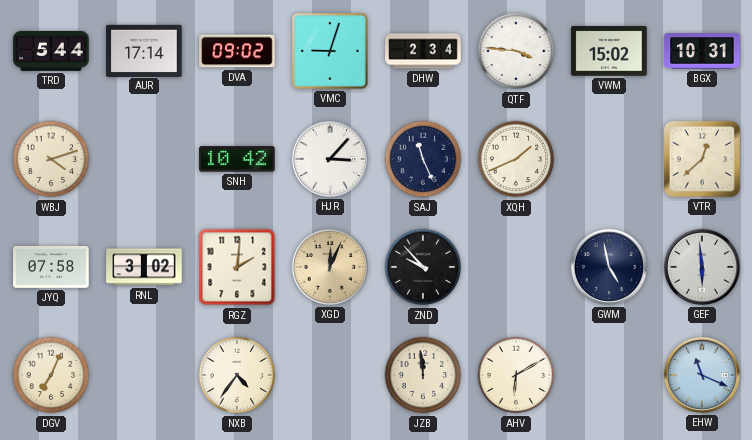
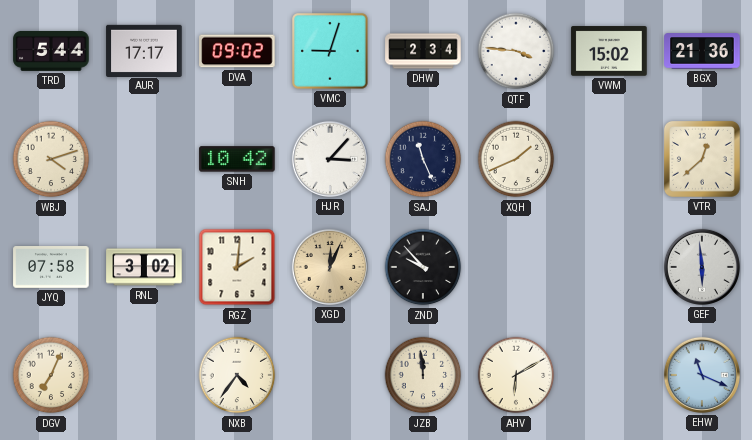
AUR: 17:14 -> 17:17 (144, 50)
BGX: 10:31 -> 21:36 (702, 51)
GWM: 4:58 -> none (609, 267)
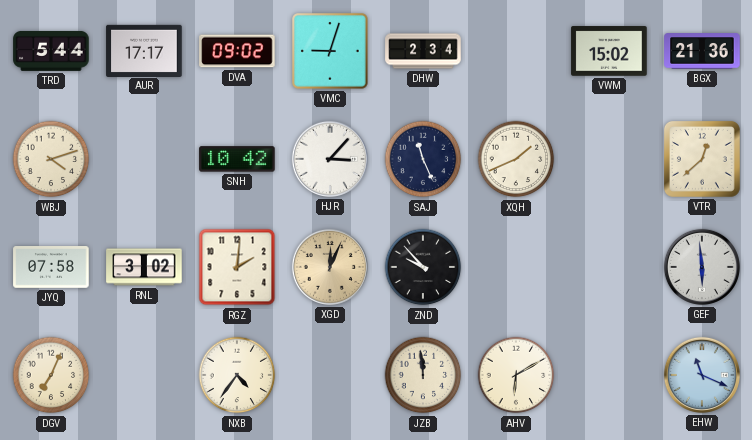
QTF: 3:46 -> none (516, 51)
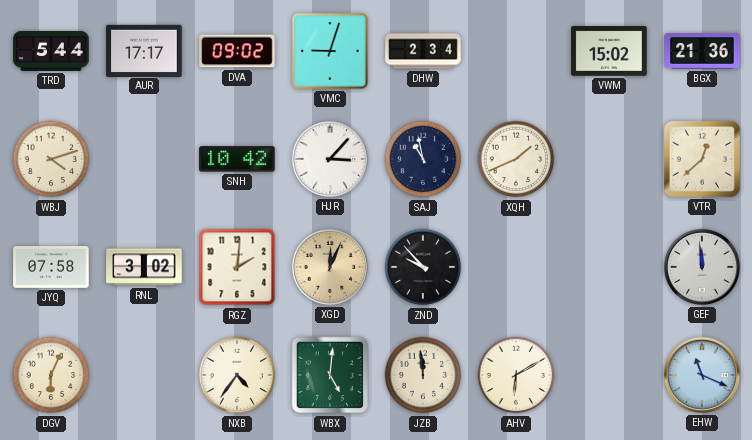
SAJ: 11:26 -> 10:58 (423, 159)
GEF: 5:59 -> 11:59 (702, 267)
DGV: 7:04 -> 6:04 (51, 375)
WBX: none -> 5:01 (330, 375)
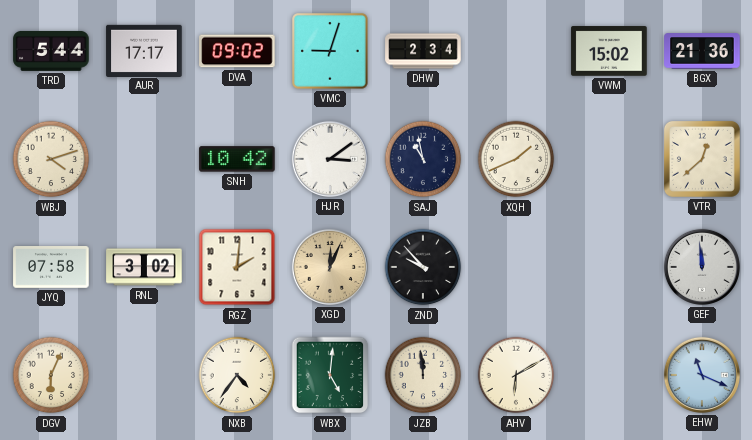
HJR: 3:07 -> 3:09 (330, 159)
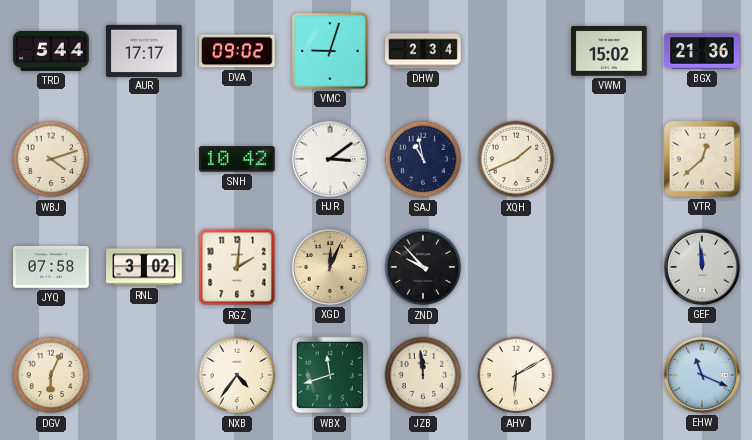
WBX: 5:01 -> 11:42 (330, 375)
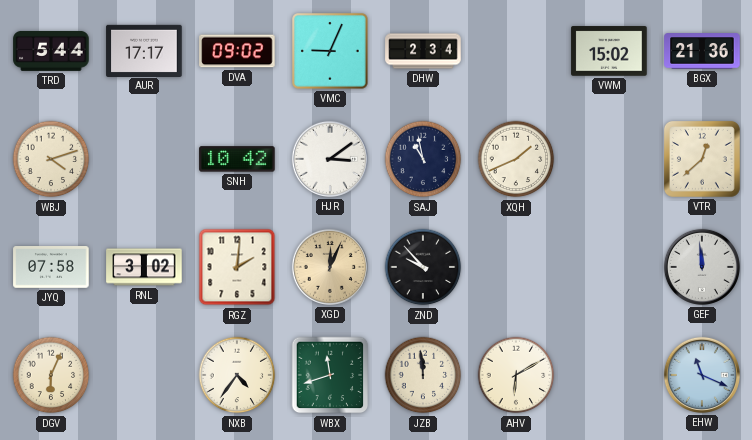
VMC: 9:03 -> 9:04 (330, 51)
